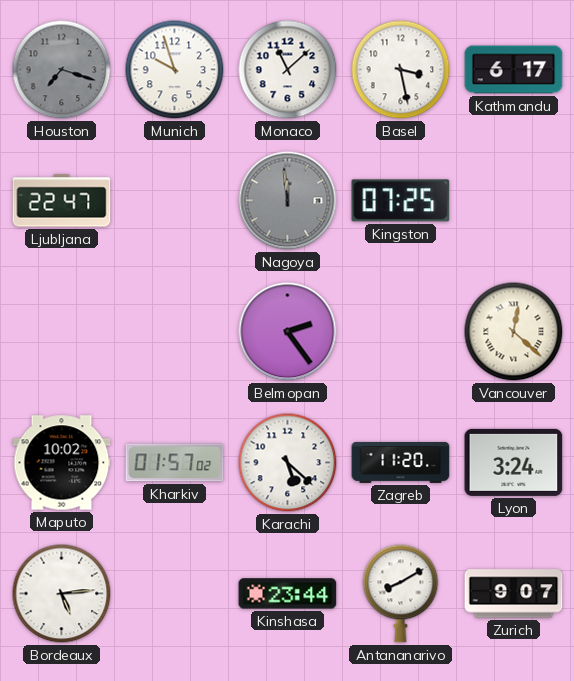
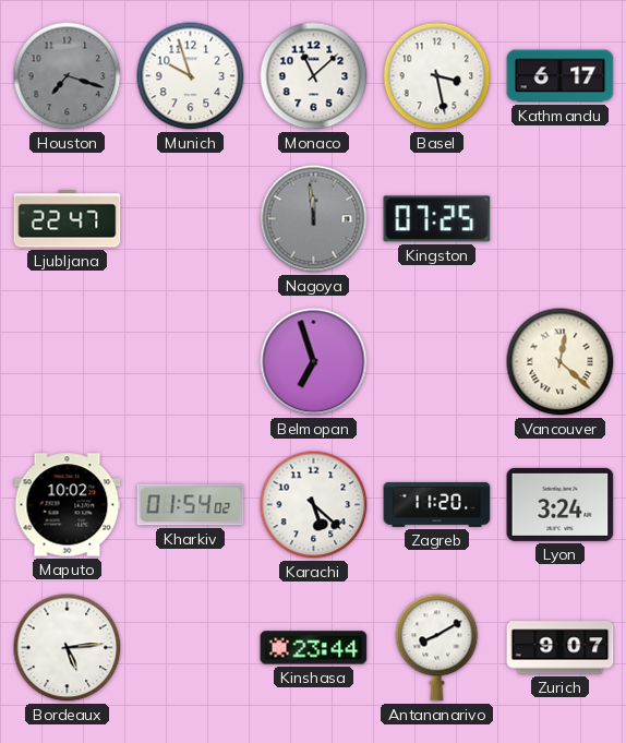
Belmopan: 2:24 -> 6:57 (314, 362)
Kharkiv: 01:57 -> 01:54 (191, 505)
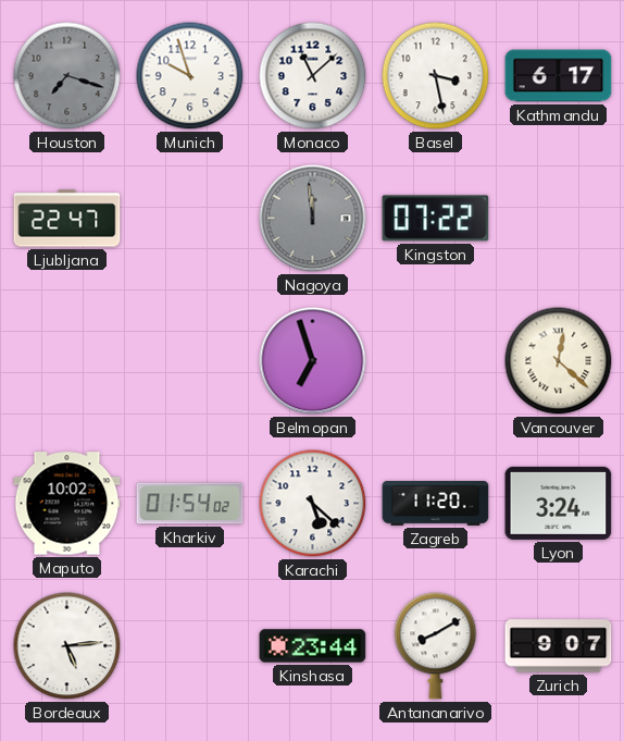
Kingston: 07:25 -> 07:22 (436, 219)
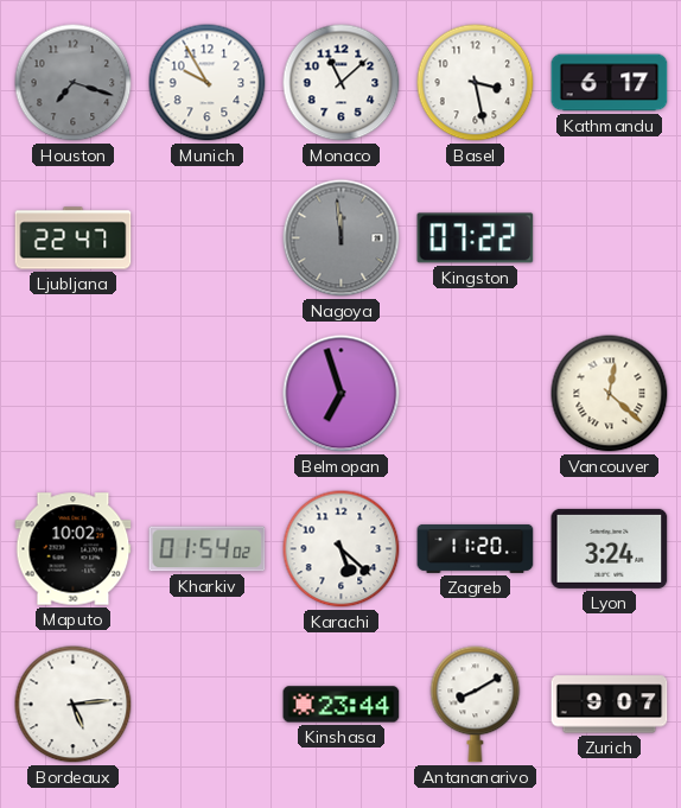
Munich: 9:57 -> 9:55 (208, 83)
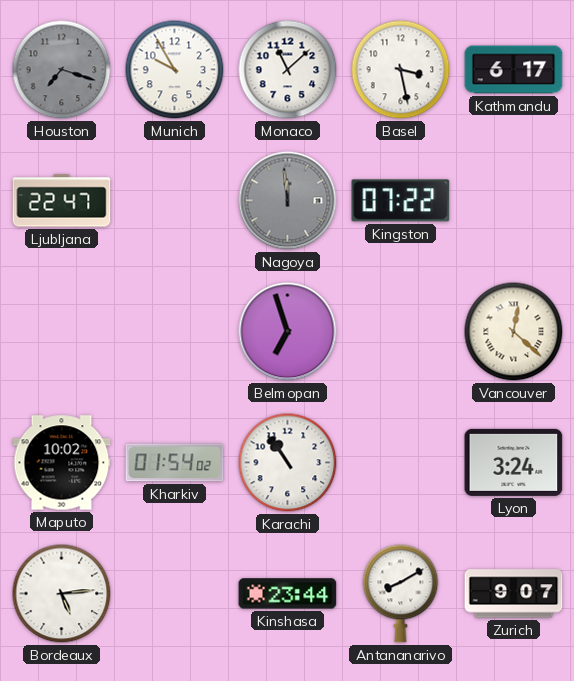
Karachi: 5:22 -> 10:54 (288, 463)
Zagreb: 11:20 -> none (476, 548)
